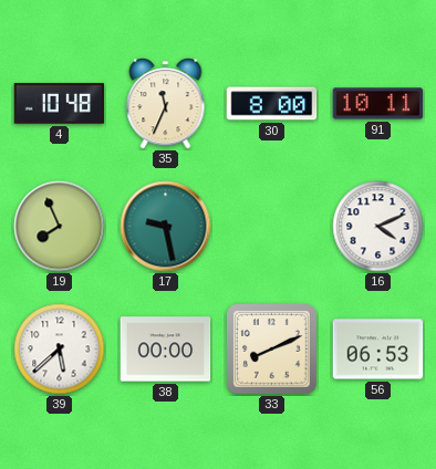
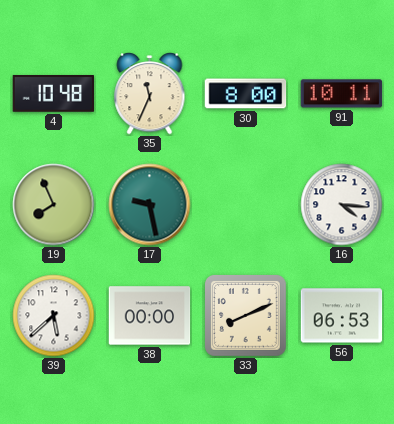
16: 4:11 -> 4:16 (342, 205)
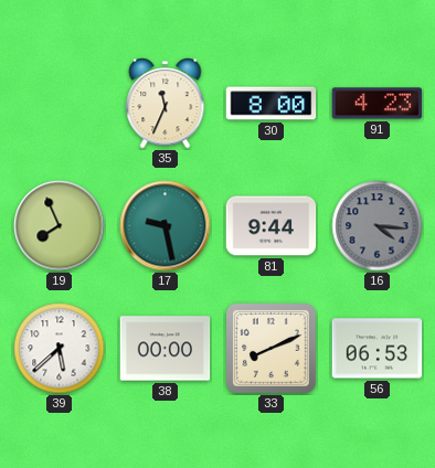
4: 10:48 -> none (54, 94)
91: 10:11 -> 4:23 (378, 104)
81: none -> 9:44 (272, 226)
16 dial: white -> grey (378, 226)
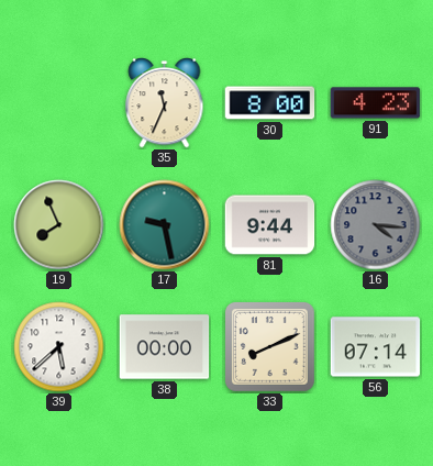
56: 06:53 -> 07:14 (376, 347)
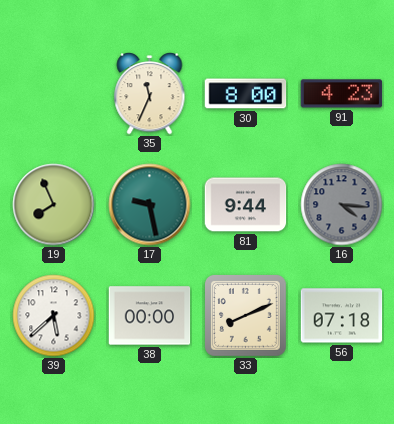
56: 07:14 -> 07:18 (342, 316)
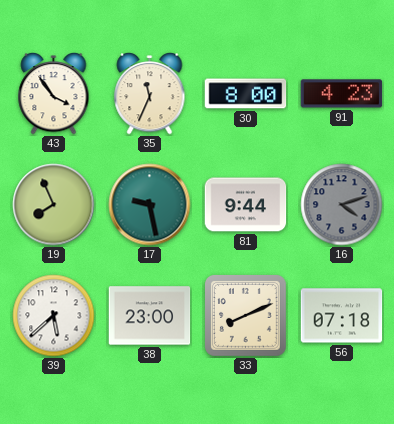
43: none -> 3:54 (54, 94)
16: 4:16 -> 4:12 (342, 205)
38: 00:00 -> 23:00 (150, 316)
